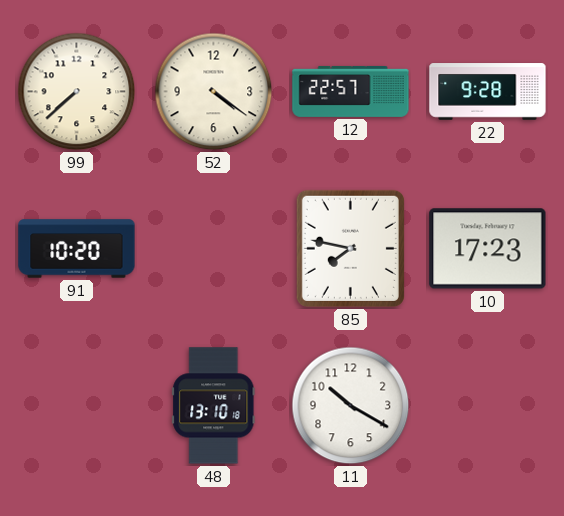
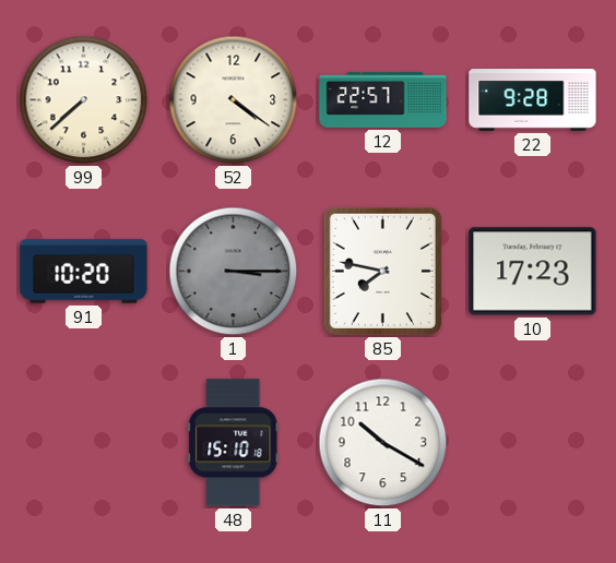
1: none -> 3:15 (234, 272)
48: 13:10 -> 15:10 (234, 443)
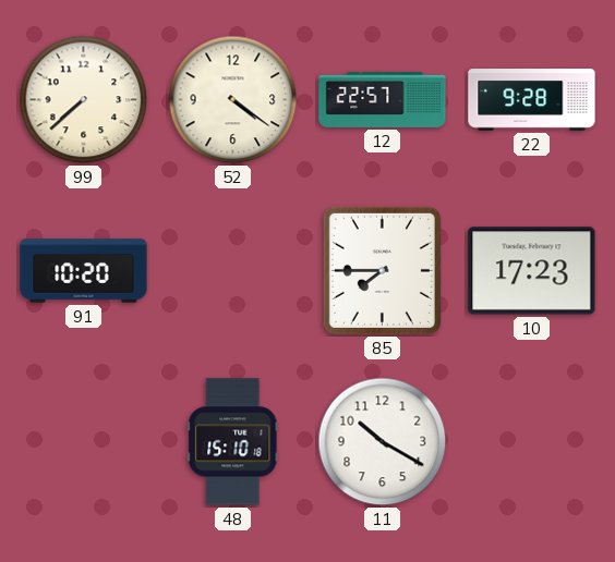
1: 3:15 -> none (234, 272)
85: 7:47 -> 7:45 (382, 270)
